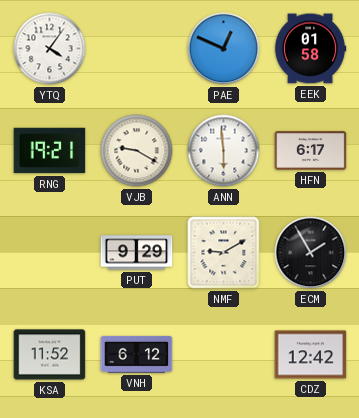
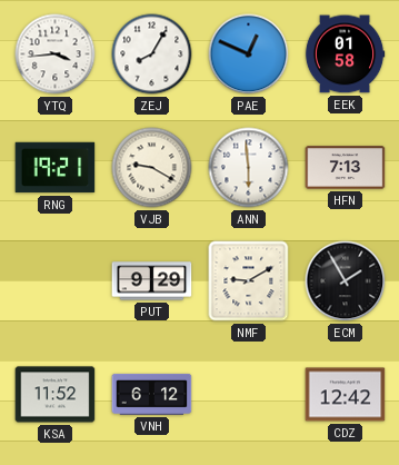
YTQ: 4:06 -> 3:44 (56, 55)
ZEJ: none -> 8:05 (152, 55)
HFN: 6:17 -> 7:13 (346, 168)
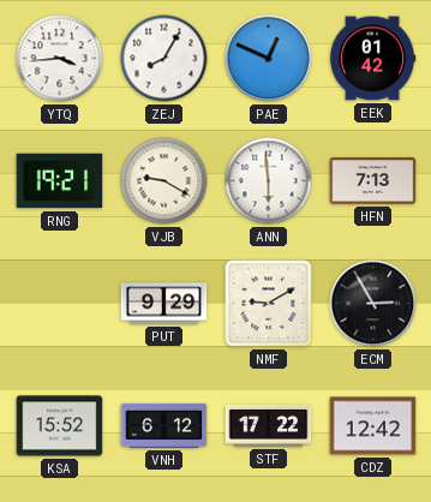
EEK: 01:58 -> 01:42 (372, 59)
ECM: 1:55 -> 2:55 (373, 304)
KSA: 11:52 -> 15:52 (60, 426)
STF: none -> 17:22 (269, 426)
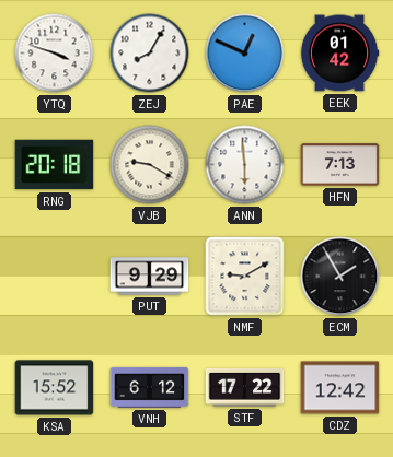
YTQ: 3:44 -> 3:48 (55, 54)
RNG: 19:21 -> 20:18 (55, 165)
ECM: 2:55 -> 1:55 (340, 277)
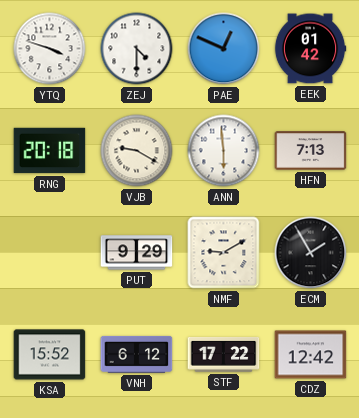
ZEJ: 8:05 -> 4:30 (137, 49)
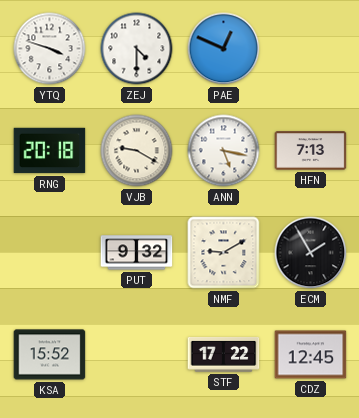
EEK: 01:42 -> none (310, 49)
ANN: 5:59 -> 5:17 (224, 151)
PUT: 9:29 -> 9:32 (137, 253)
VNH: 6:12 -> none (137, 354)
CDZ: 12:42 -> 12:45 (311, 355)
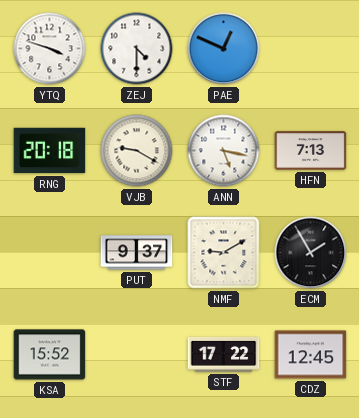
PUT: 9:32 -> 9:37 (137, 253)
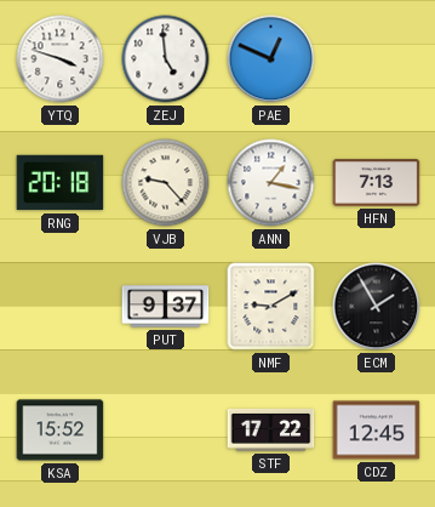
ZEJ: 4:30 -> 4:59 (166, 59)
VJB: 9:20 -> 9:23 (166, 183)
ANN: 5:17 -> 1:17 (271, 183)
